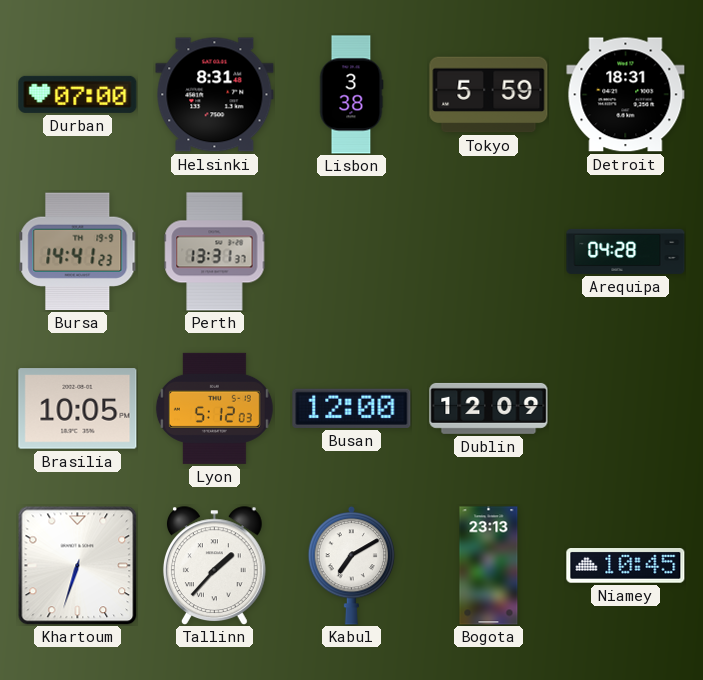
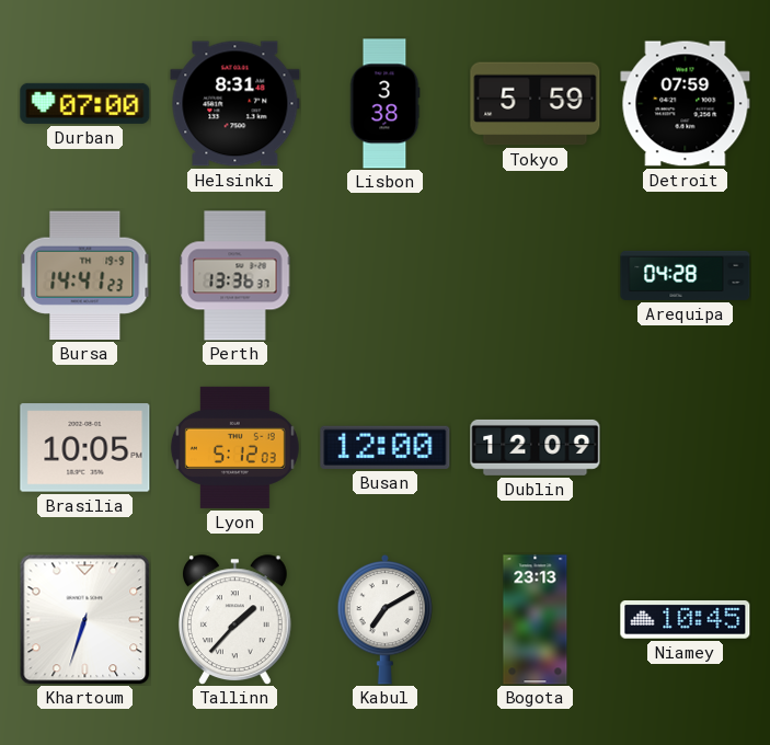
Detroit: 18:31 -> 07:59 (686, 104)
Perth: 13:31 -> 13:36 (235, 276)
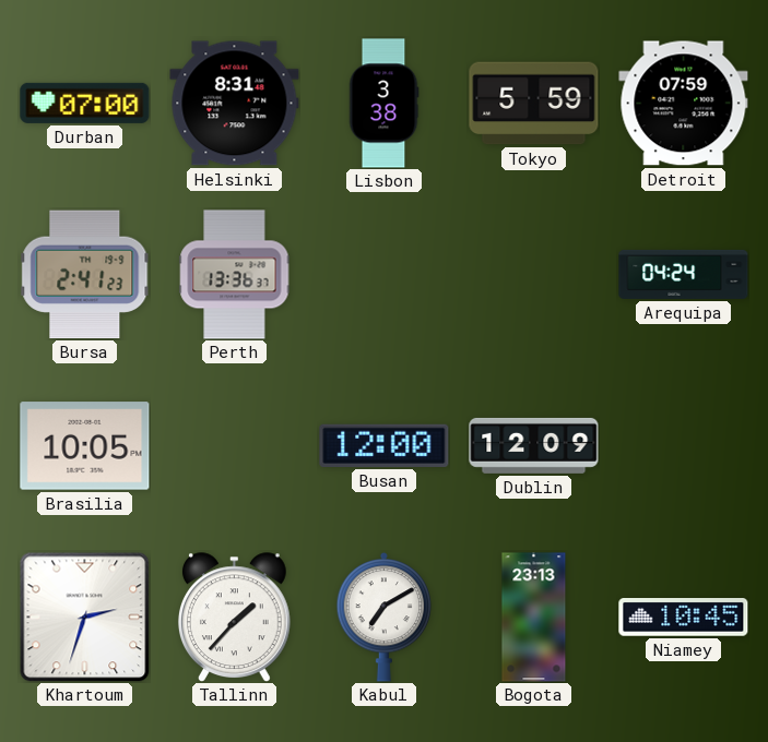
Bursa: 14:41 -> 2:41 (85, 275)
Arequipa: 04:28 -> 04:24 (684, 274)
Lyon: 5:12 -> none (234, 447)
Khartoum: 6:33 -> 2:33 (84, 617)
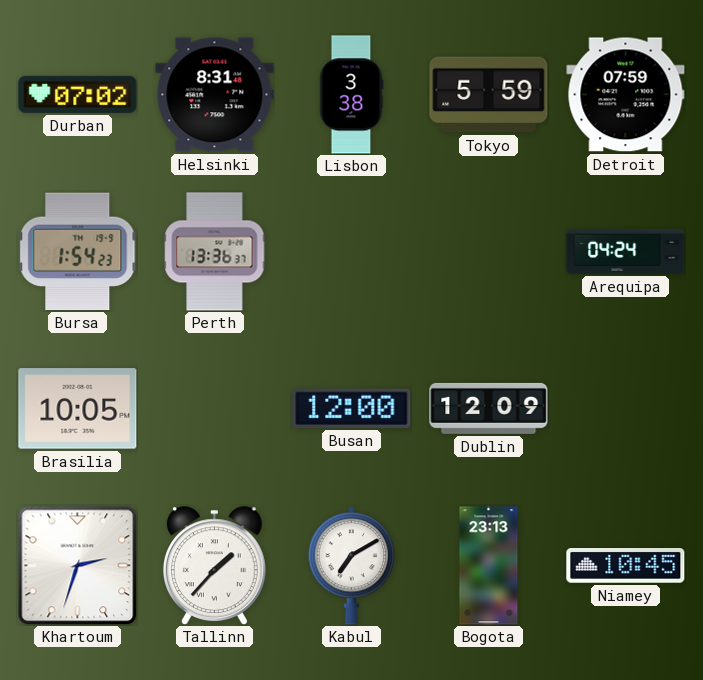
Durban: 07:00 -> 07:02 (78, 94)
Bursa: 2:41 -> 1:54 (78, 252)
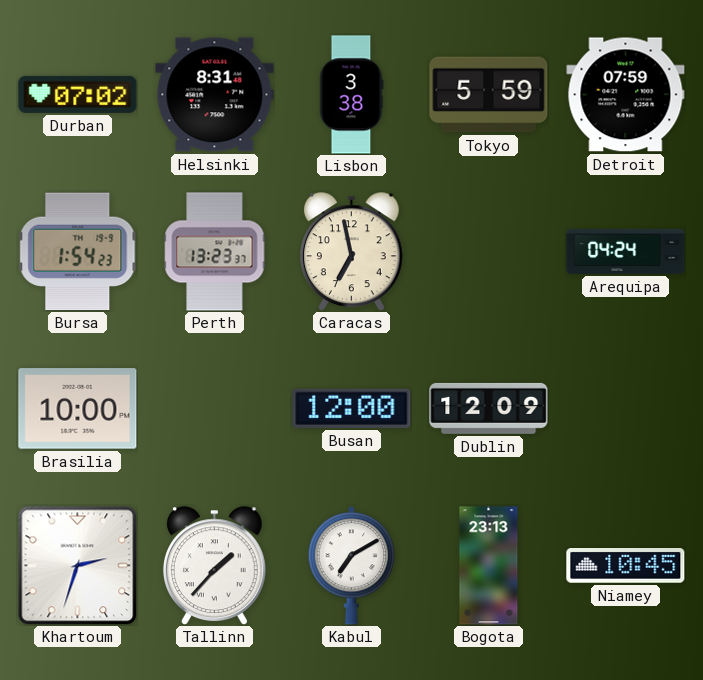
Perth: 13:36 -> 13:23 (215, 252)
Caracas: none -> 6:58 (351, 251)
Brasilia: 10:05 -> 10:00 (78, 409)
